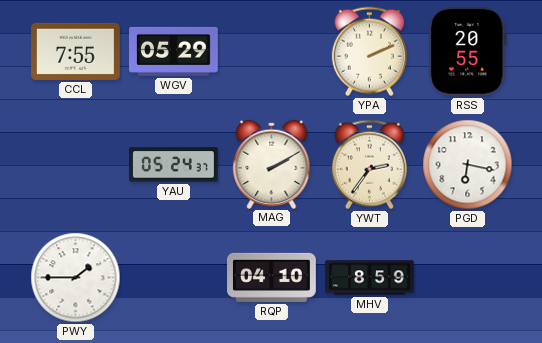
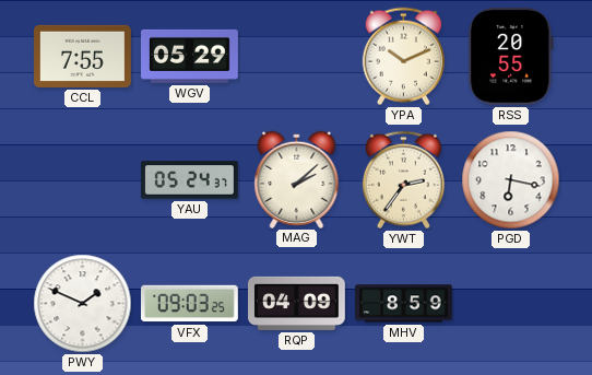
YPA: 2:11 -> 10:11 (403, 57)
MAG: 2:10 -> 2:08 (297, 179)
PWY: 1:45 -> 1:49 (83, 304)
VFX: none -> 09:03 (190, 304)
RQP: 04:10 -> 04:09 (297, 303)
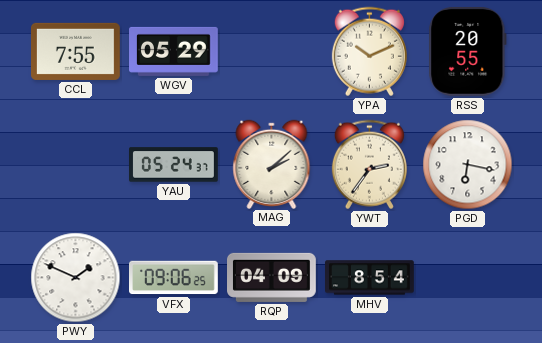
VFX: 09:03 -> 09:06 (174, 278)
MHV: 8:59 -> 8:54 (370, 278)
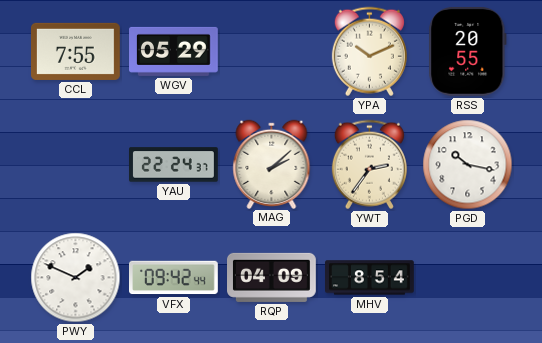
YAU: 05:24 -> 22:24 (174, 165)
PGD: 6:17 -> 10:17 (468, 165)
VFX: 09:06 -> 09:42 (174, 278)
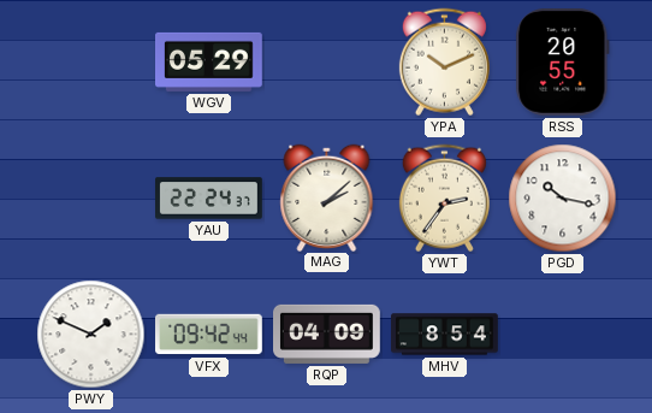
CCL: 7:55 -> none (76, 51)
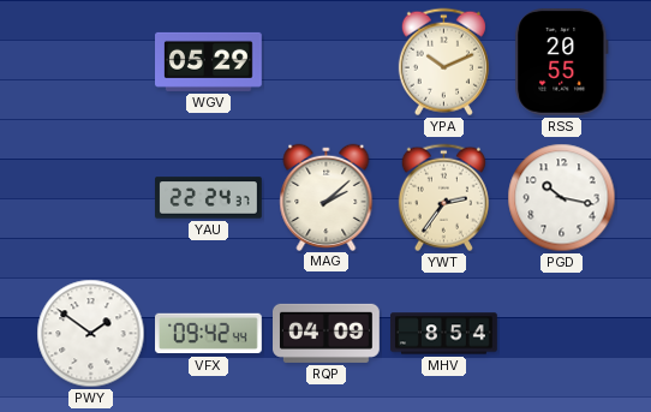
PWY: 1:49 -> 1:51 (91, 334)
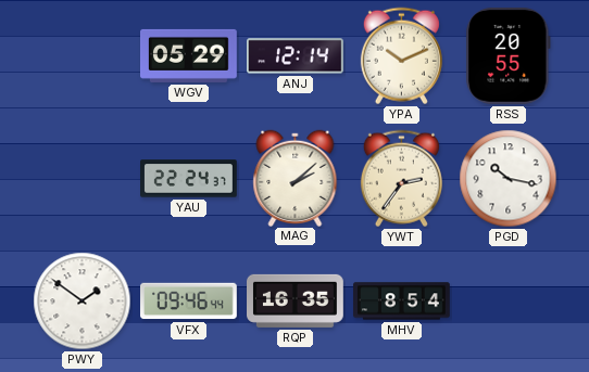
ANJ: none -> 12:14 (296, 56)
VFX: 09:42 -> 09:46 (189, 302)
RQP: 04:09 -> 16:35 (296, 300)
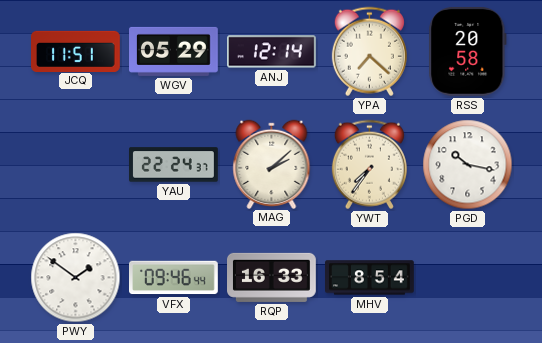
JCQ: none -> 11:51 (76, 51)
YPA: 10:11 -> 7:22 (369, 52)
RSS: 20:55 -> 20:58 (468, 51)
YWT: 2:36 -> 7:36 (369, 165)
RQP: 16:35 -> 16:33 (272, 277)
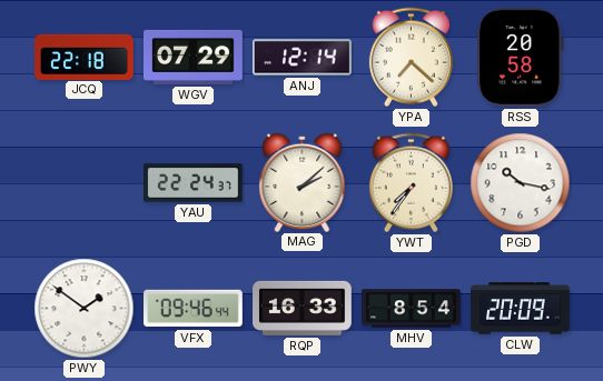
JCQ: 11:51 -> 22:18 (85, 57)
WGV: 05:29 -> 07:29 (194, 57)
CLW: none -> 20:09 (521, 309)
